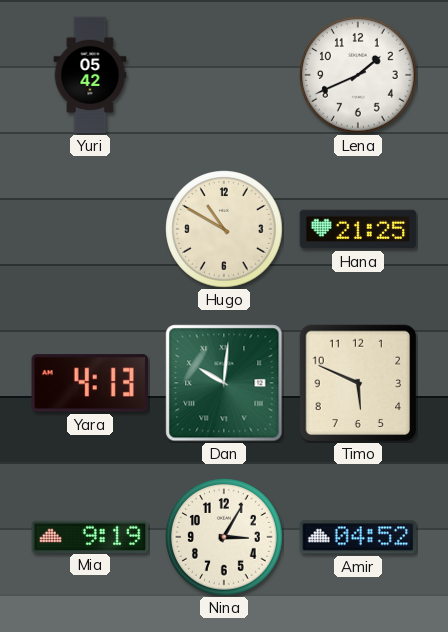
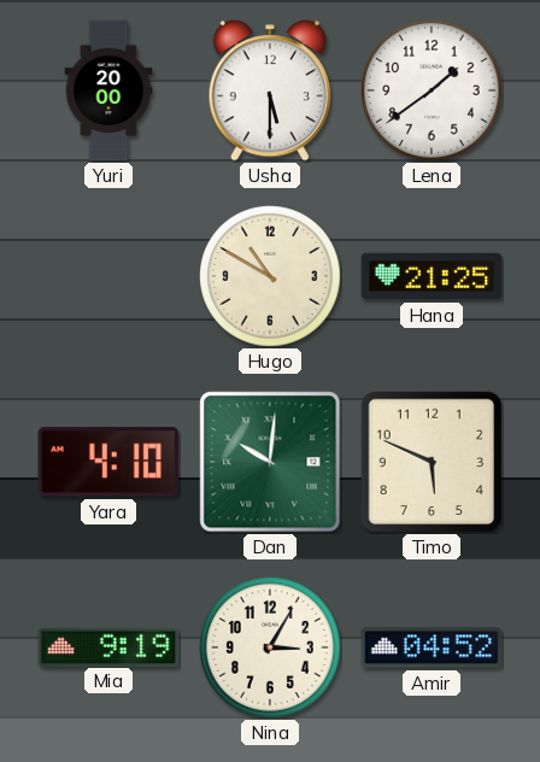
Yuri: 05:42 -> 20:00 (108, 90)
Usha: none -> 5:30 (270, 90)
Lena: 1:41 -> 1:39 (432, 90)
Yara: 4:13 -> 4:10 (108, 462)
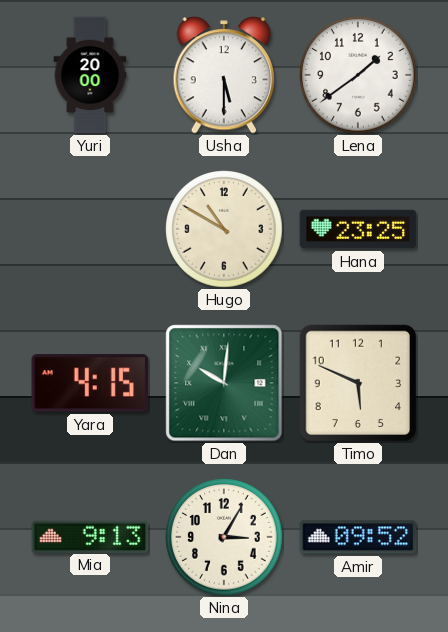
Hana: 21:25 -> 23:25 (358, 229)
Yara: 4:10 -> 4:15 (90, 383)
Mia: 9:19 -> 9:13 (90, 536)
Amir: 04:52 -> 09:52 (358, 537)
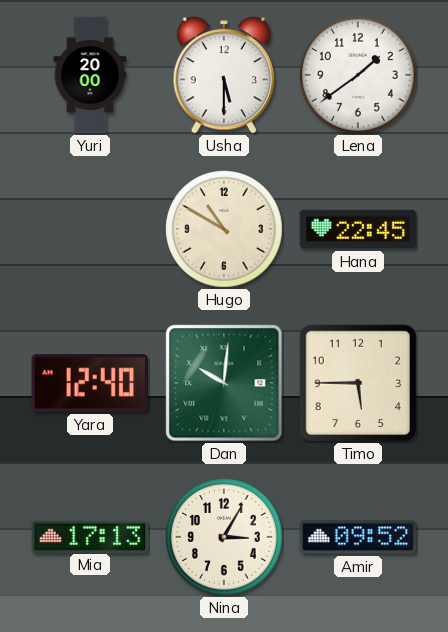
Hana: 23:25 -> 22:45 (358, 229)
Yara: 4:15 -> 12:40 (90, 383)
Timo: 5:49 -> 5:45 (358, 383)
Mia: 9:13 -> 17:13 (90, 536)
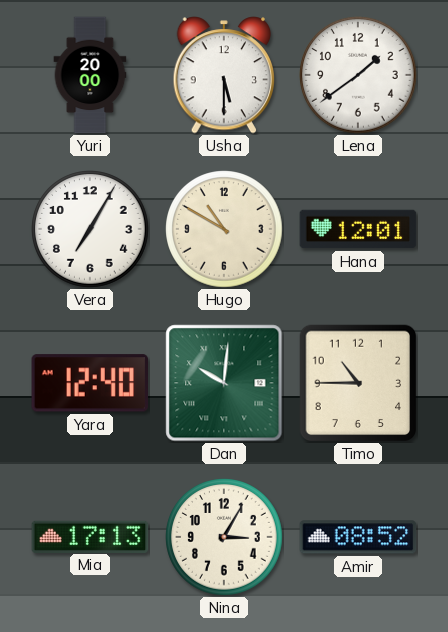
Vera: none -> 7:05 (90, 229)
Hana: 22:45 -> 12:01 (358, 229)
Timo: 5:45 -> 10:45 (358, 383)
Amir: 09:52 -> 08:52 (358, 537)
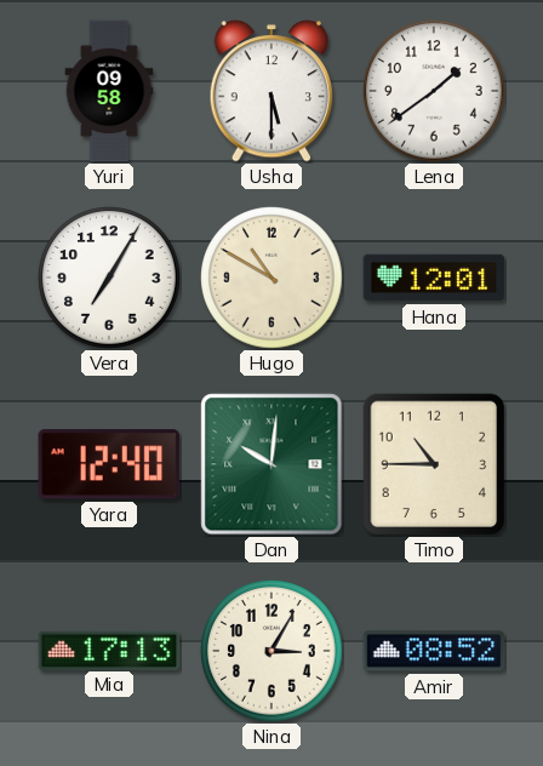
Yuri: 20:00 -> 09:58 (109, 91)
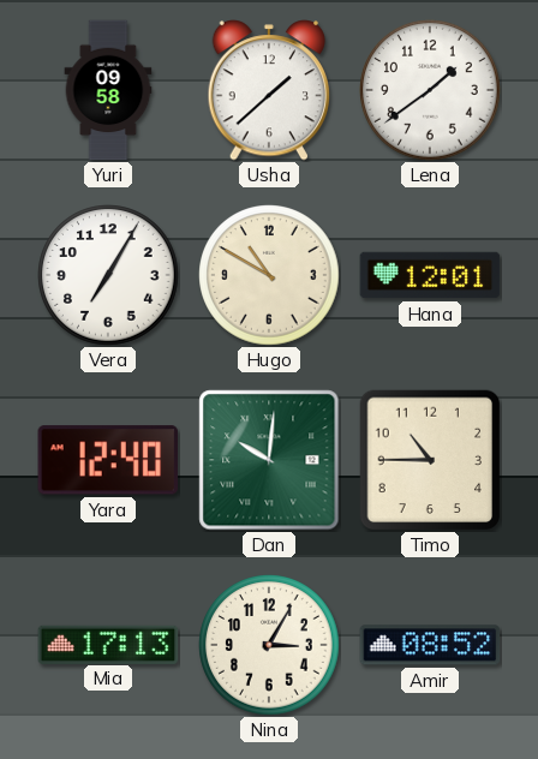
Usha: 5:30 -> 1:38 (269, 90)
